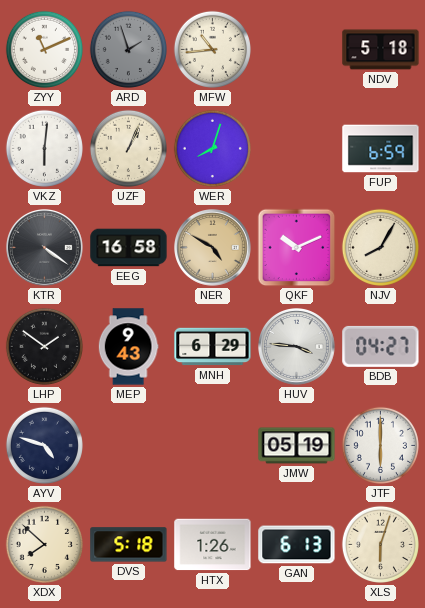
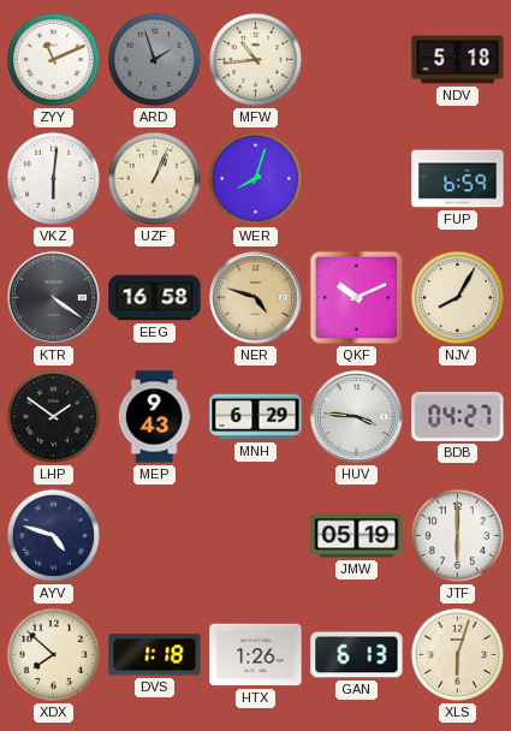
NER: 4:50 -> 4:48 (256, 298)
DVS: 5:18 -> 1:18 (155, 655)
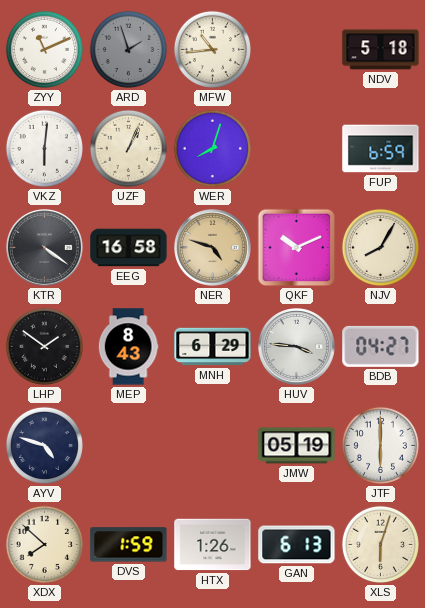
MEP: 9:43 -> 8:43 (128, 347)
DVS: 1:18 -> 1:59 (129, 545)
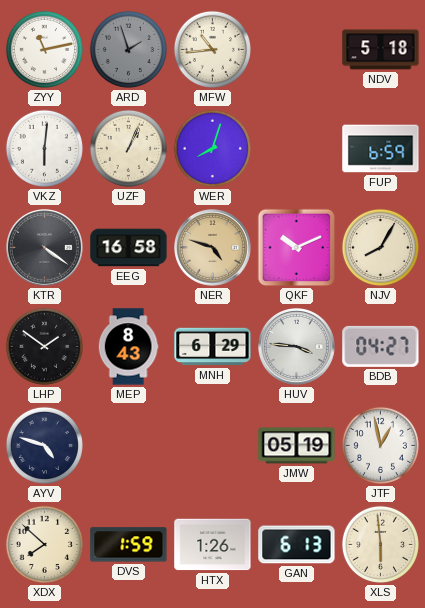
ZYY: 11:11 -> 11:13 (44, 49)
JTF: 6:00 -> 12:58 (380, 445)
XLS: 6:03 -> 5:59 (380, 544)
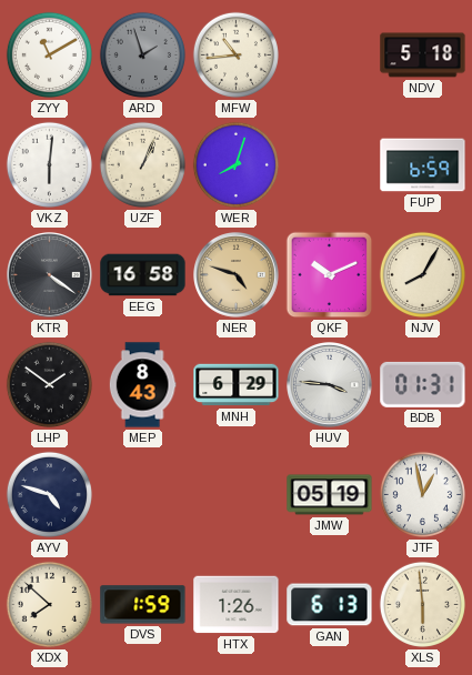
ZYY: 11:13 -> 11:10 (49, 54)
BDB: 04:27 -> 01:31 (423, 384)
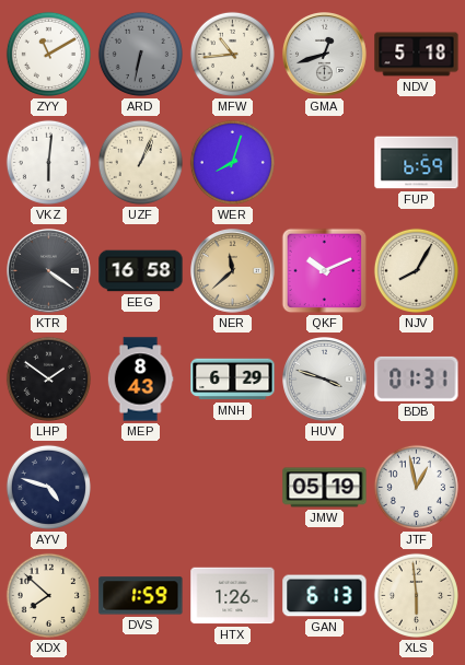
ARD: 1:57 -> 6:32 (140, 54)
GMA: none -> 12:42 (325, 55)
NER: 4:48 -> 11:38 (233, 271)
HUV: 3:46 -> 3:48 (325, 380)
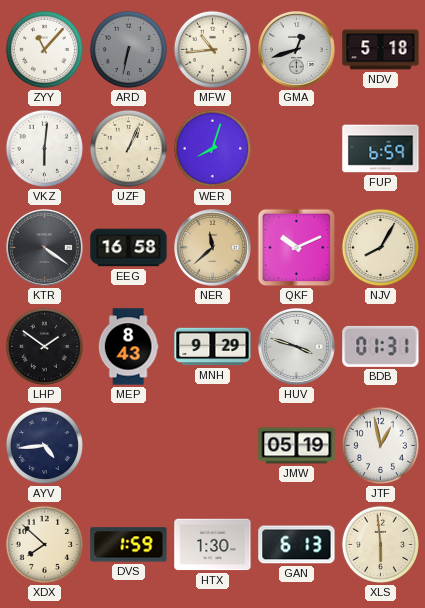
ZYY: 11:10 -> 11:07 (44, 49)
MNH: 6:29 -> 9:29 (213, 347)
AYV: 4:48 -> 4:44 (44, 445)
HTX: 1:26 -> 1:30 (213, 545)
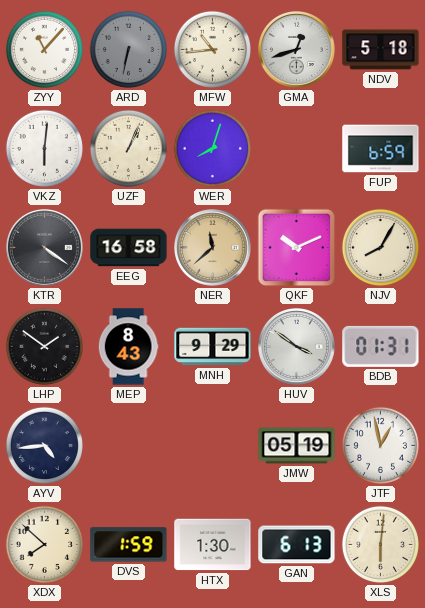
HUV: 3:48 -> 3:51 (297, 347)
XLS: 5:59 -> 6:01 (380, 544)
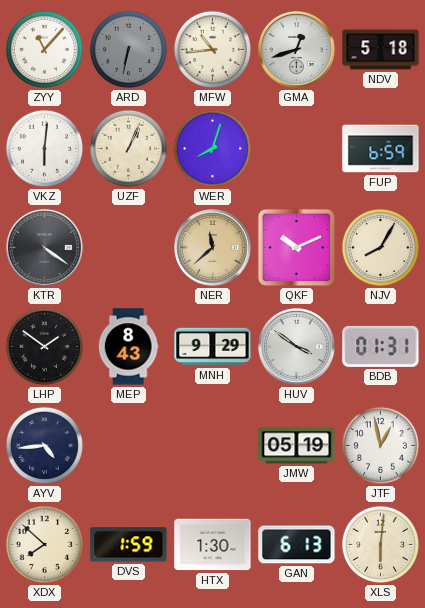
EEG: 16:58 -> none (129, 248)
